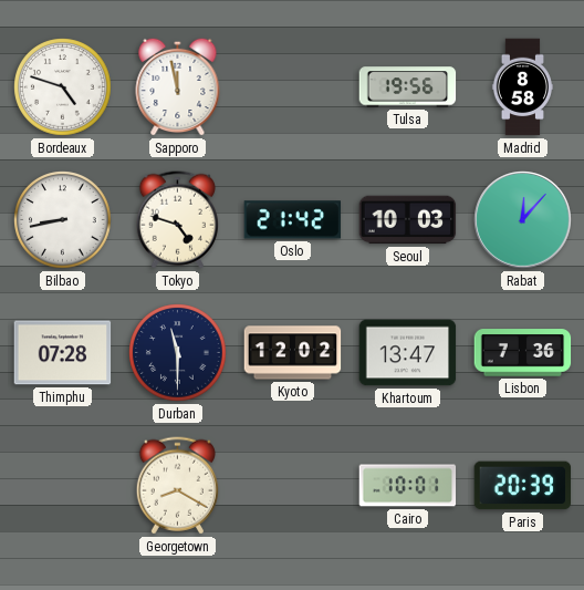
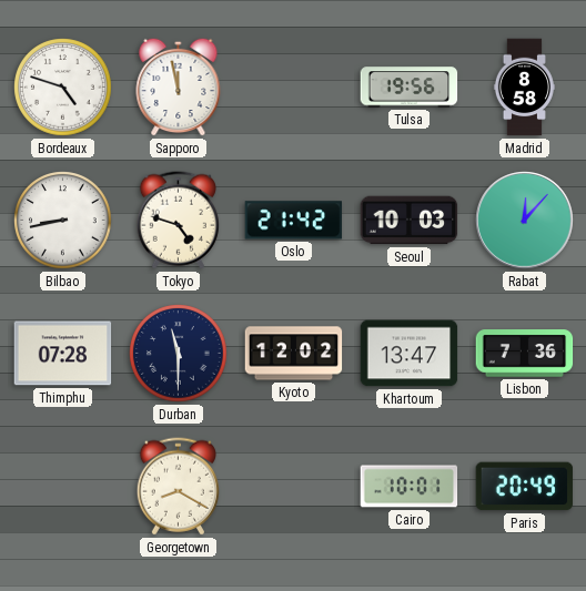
Paris: 20:39 -> 20:49 (525, 487)
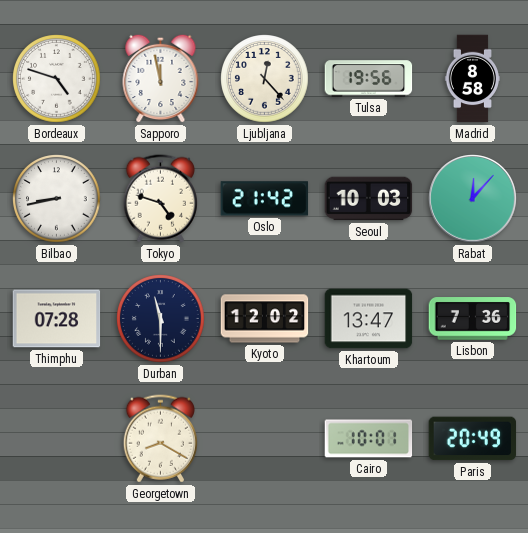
Ljubljana: none -> 12:23 (265, 79)
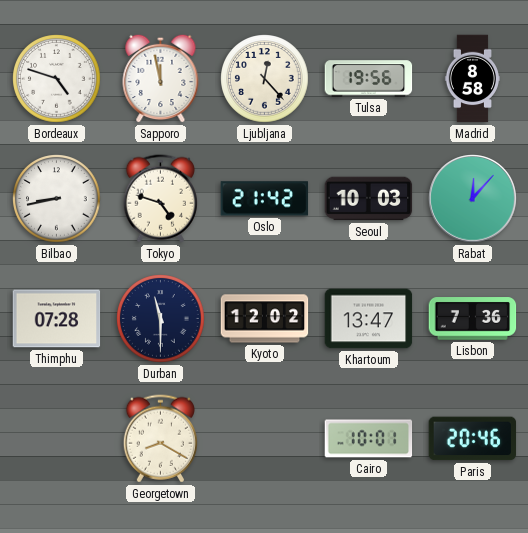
Paris: 20:49 -> 20:46 (473, 439)
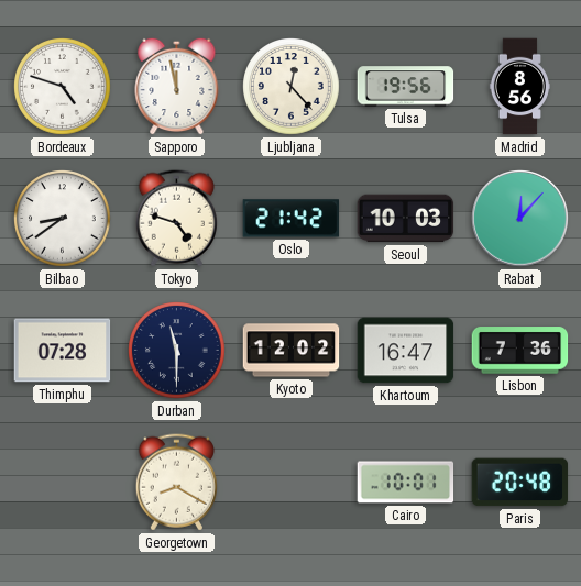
Madrid: 8:58 -> 8:56 (519, 87)
Bilbao: 8:43 -> 8:39 (63, 219)
Khartoum: 13:47 -> 16:47 (406, 351)
Paris: 20:46 -> 20:48 (520, 483)
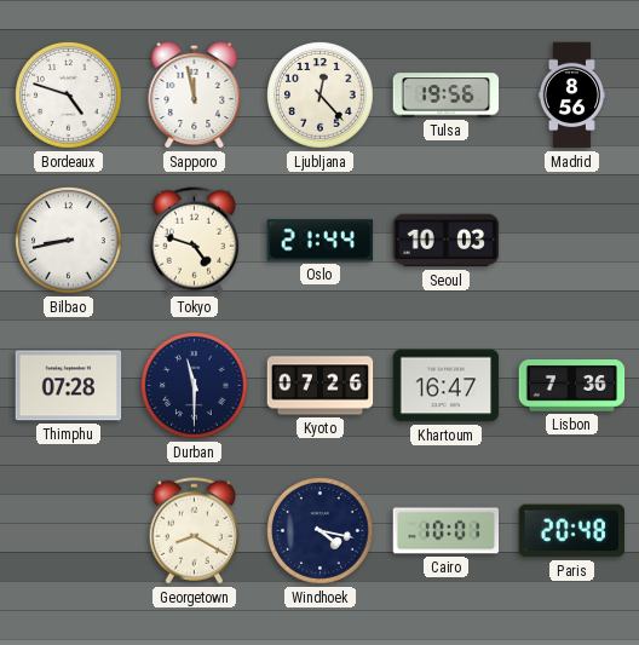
Bilbao: 8:39 -> 8:43 (69, 241)
Oslo: 21:42 -> 21:44 (321, 241)
Rabat: 12:07 -> none (520, 219)
Kyoto: 12:02 -> 07:26 (321, 386)
Windhoek: none -> 4:17 (321, 531)
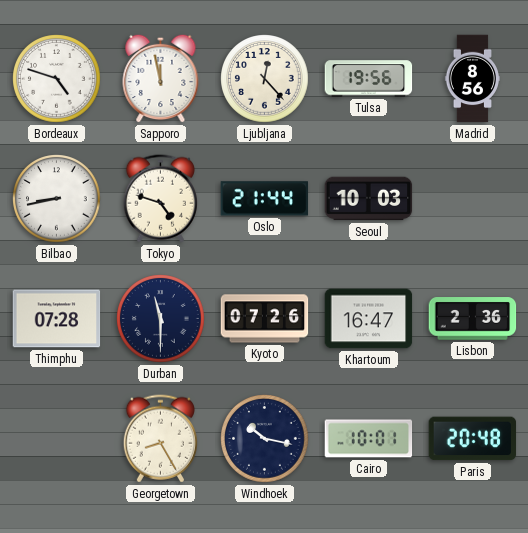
Lisbon: 7:36 -> 2:36 (473, 319)
Georgetown: 8:20 -> 8:25 (160, 439)
Windhoek: 4:17 -> 10:17 (265, 439)
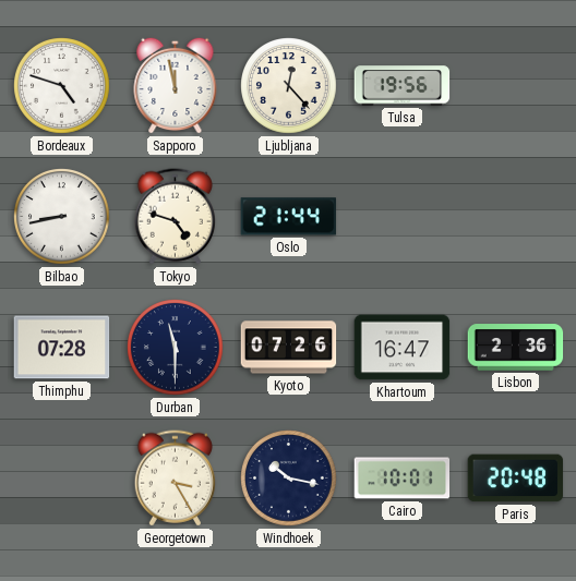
Madrid: 8:56 -> none (472, 79)
Seoul: 10:03 -> none (369, 199)
Georgetown: 8:25 -> 3:25 (175, 479)
